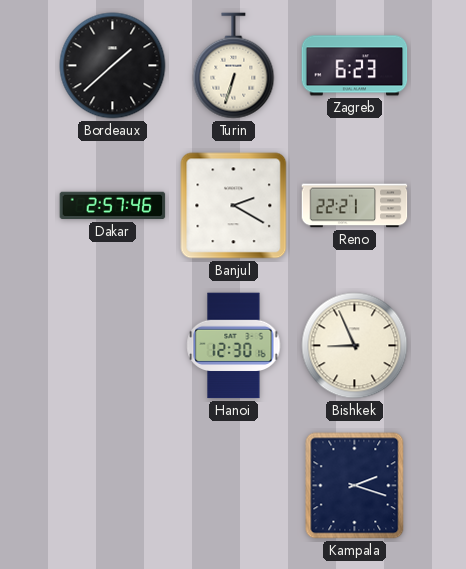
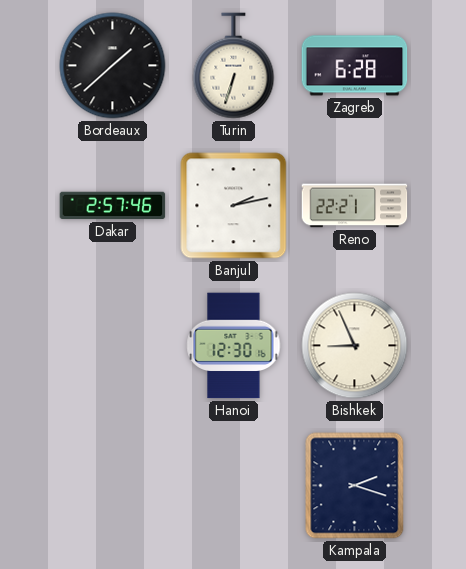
Zagreb: 6:23 -> 6:28 (355, 66)
Banjul: 2:20 -> 2:13 (234, 206)
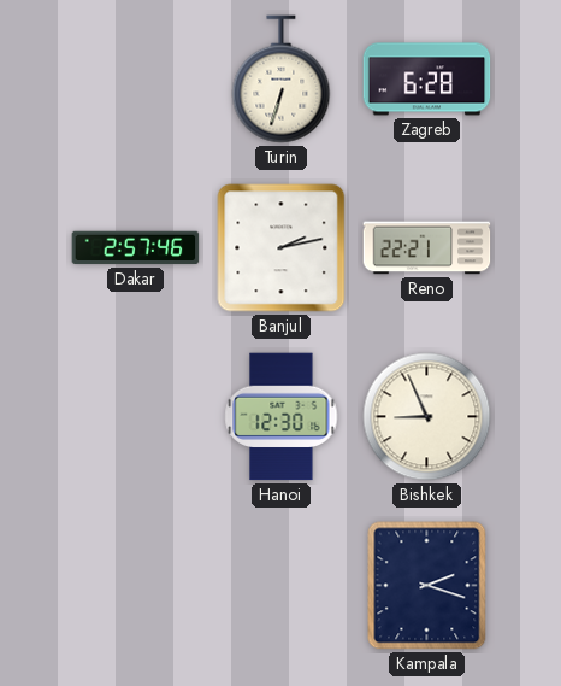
Bordeaux: 1:38 -> none (113, 66)
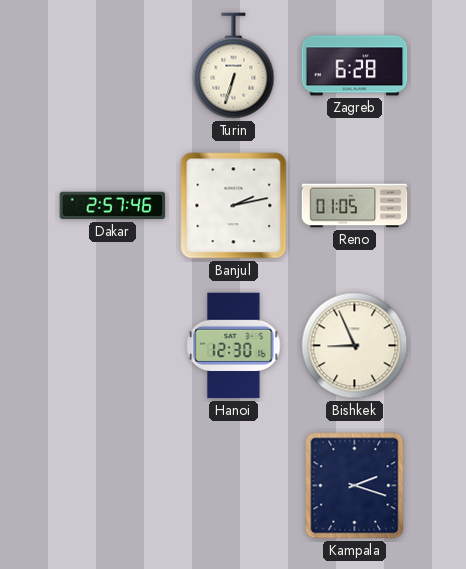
Reno: 22:21 -> 01:05 (355, 206)
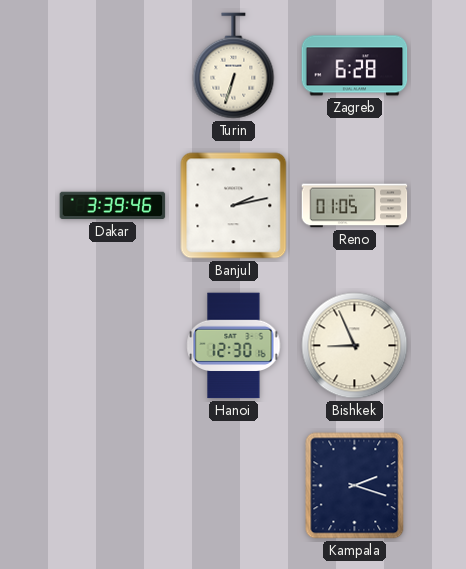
Dakar: 2:57 -> 3:39 (113, 206)
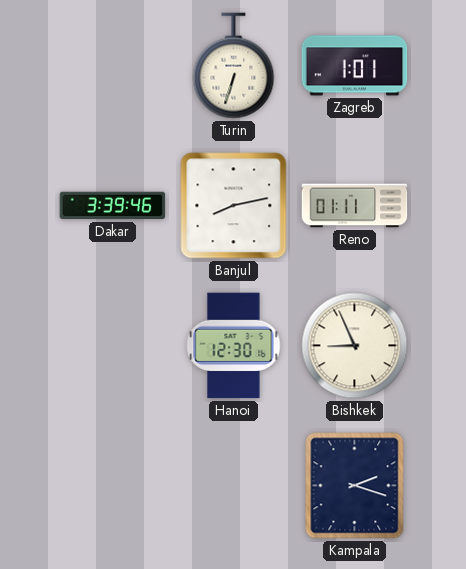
Zagreb: 6:28 -> 1:01 (355, 66)
Banjul: 2:13 -> 8:13 (234, 206)
Reno: 01:05 -> 01:11 (355, 206)
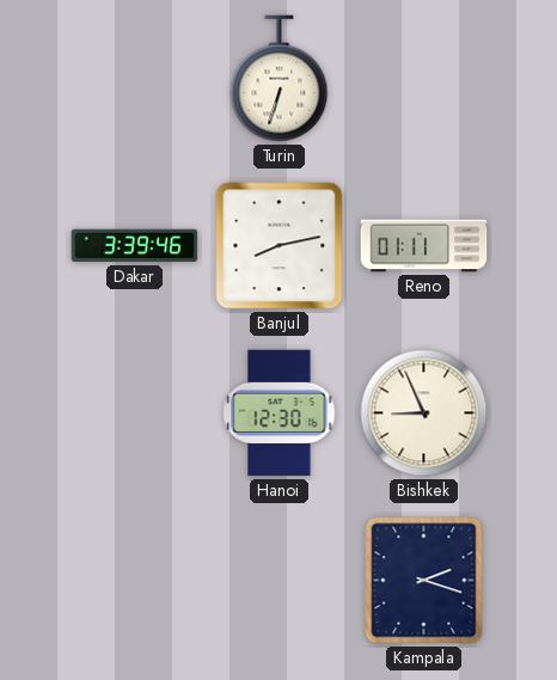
Zagreb: 1:01 -> none (355, 66)
